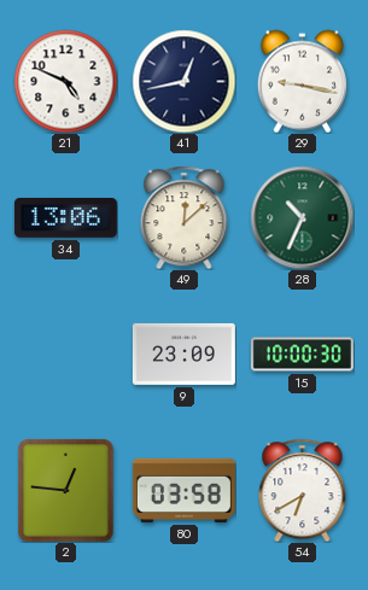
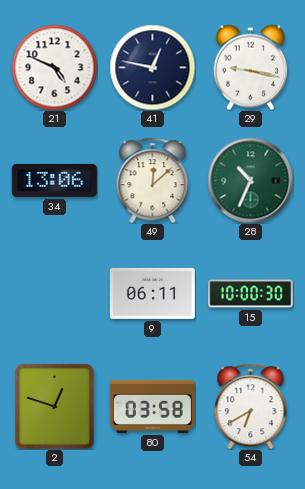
41: 12:43 -> 12:47 (152, 67)
9: 23:09 -> 06:11 (152, 293)
2: 12:46 -> 12:48 (55, 406)
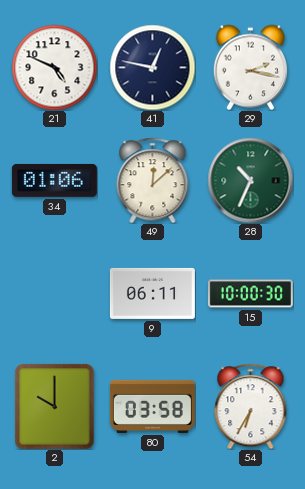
29: 9:17 -> 2:17 (250, 67)
34: 13:06 -> 01:06 (54, 180)
2: 12:48 -> 10:00 (55, 406)
54: 6:40 -> 6:35 (251, 406)
